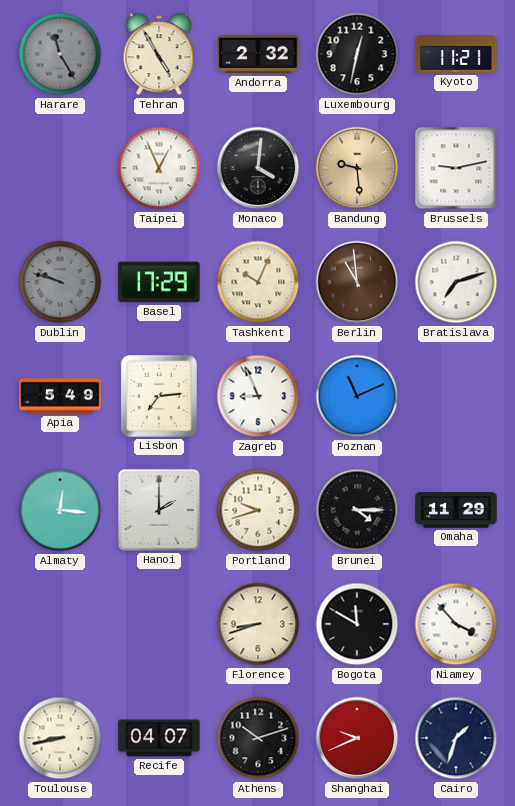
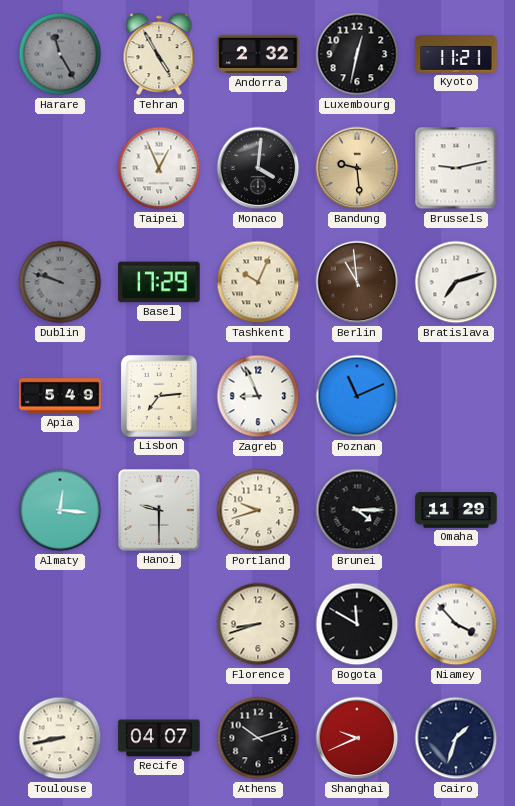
Hanoi: 2:00 -> 9:30 (159, 510)
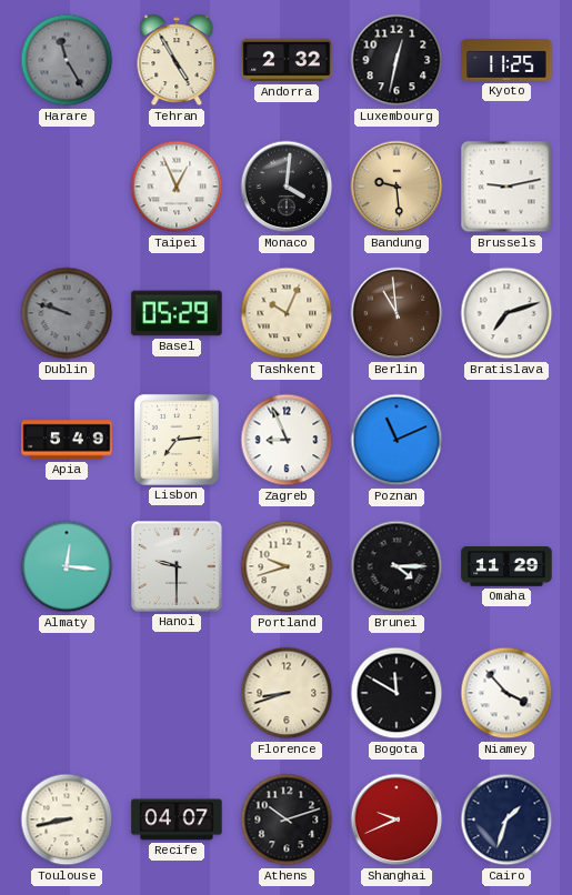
Kyoto: 11:21 -> 11:25 (506, 60)
Basel: 17:29 -> 05:29 (177, 313)
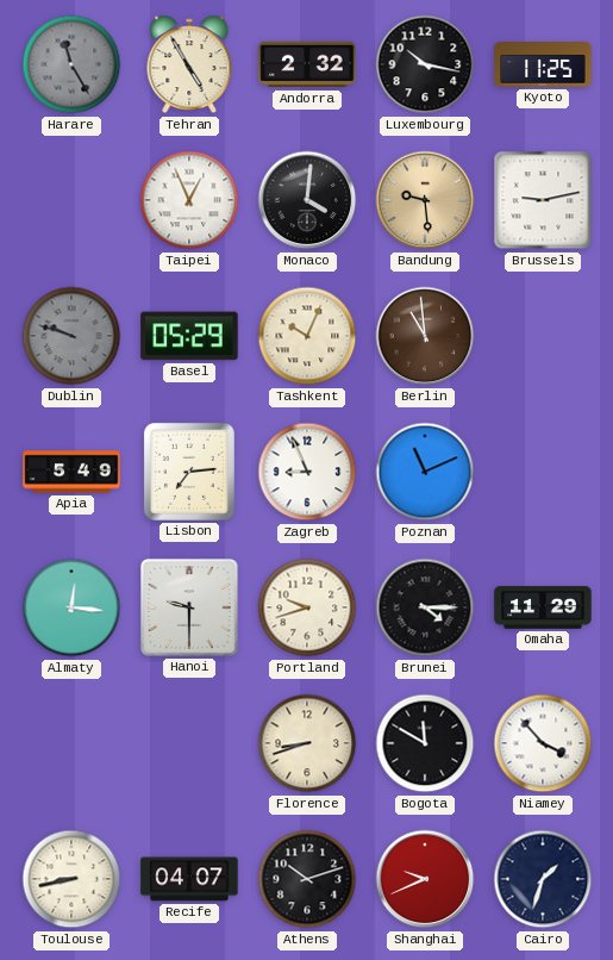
Luxembourg: 12:32 -> 10:17 (425, 64)
Bratislava: 7:12 -> none (506, 313)
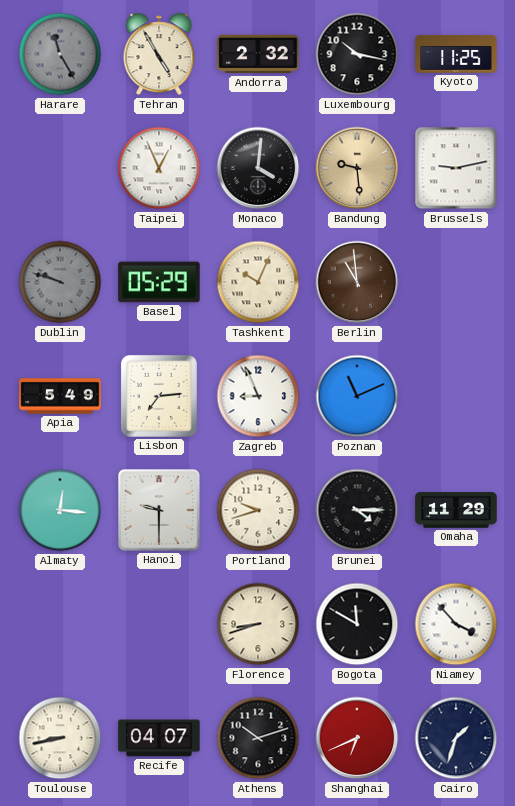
Shanghai: 9:41 -> 6:41 (357, 738)
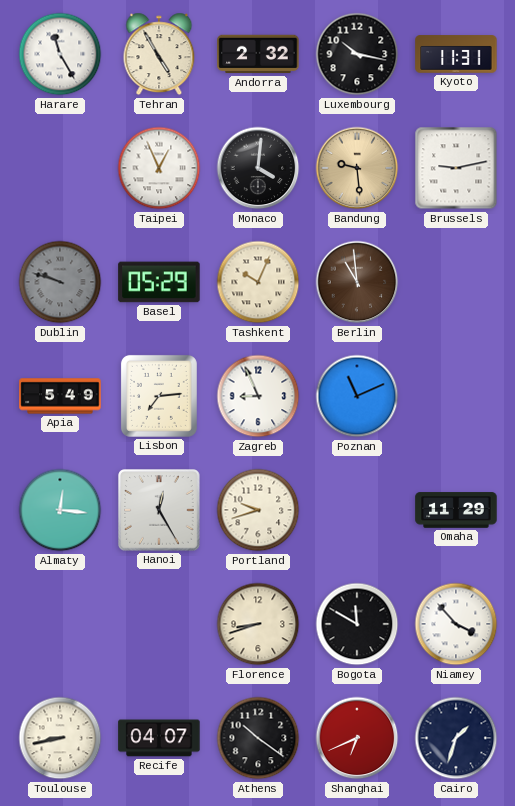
Harare dial: grey -> white (60, 54)
Kyoto: 11:25 -> 11:31 (456, 54)
Hanoi: 9:30 -> 12:25 (159, 510)
Brunei: 4:15 -> none (357, 510)
Athens: 10:12 -> 10:21 (258, 738)
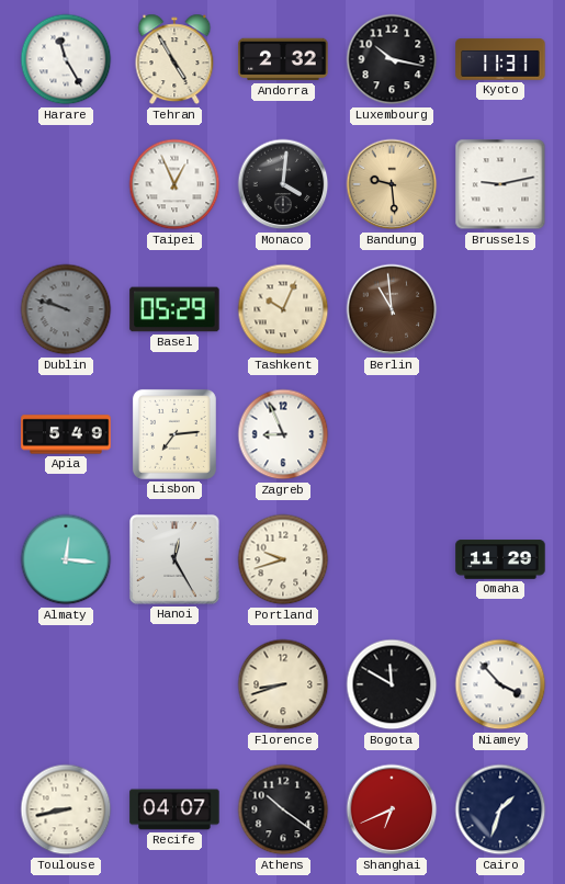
Poznan: 11:11 -> none (357, 396)
